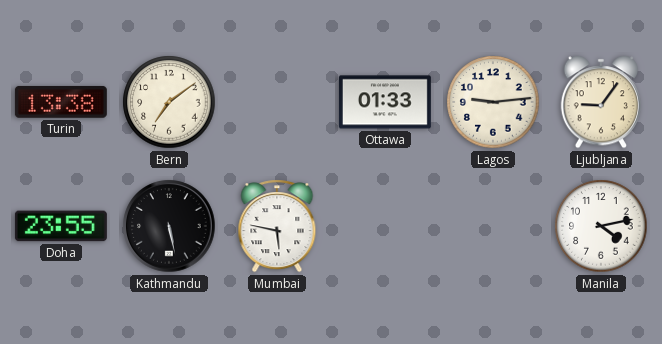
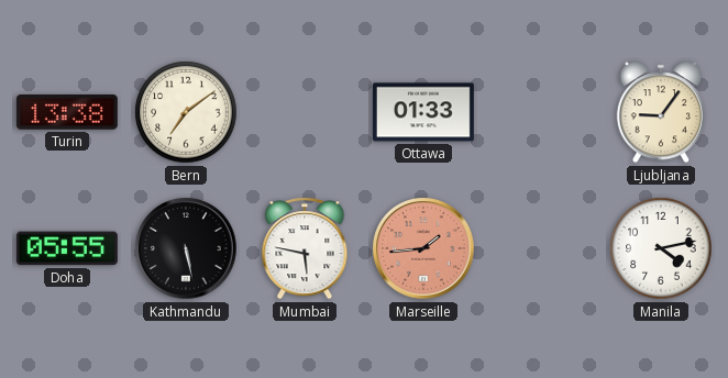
Lagos: 9:14 -> none (493, 102)
Doha: 23:55 -> 05:55 (67, 248)
Marseille: none -> 1:44 (423, 248)
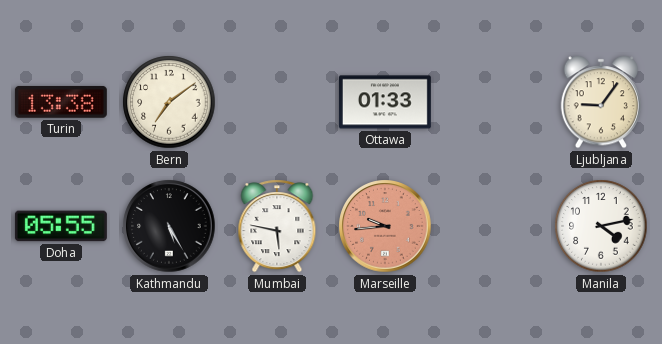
Kathmandu: 5:28 -> 5:25 (169, 226)
Marseille: 1:44 -> 9:44 (385, 226)
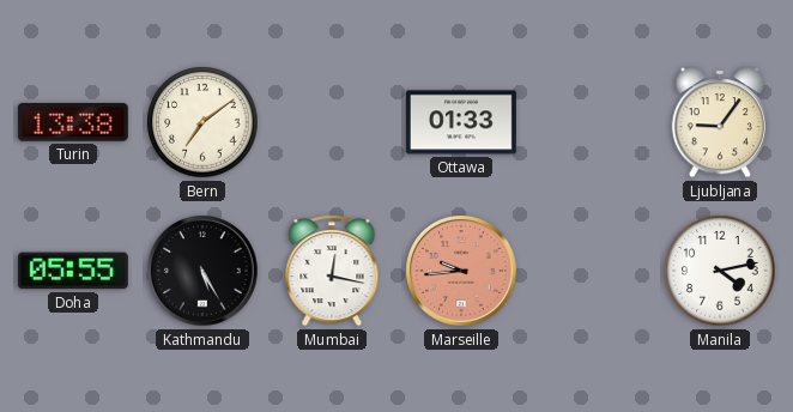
Mumbai: 5:47 -> 12:17 (332, 271)
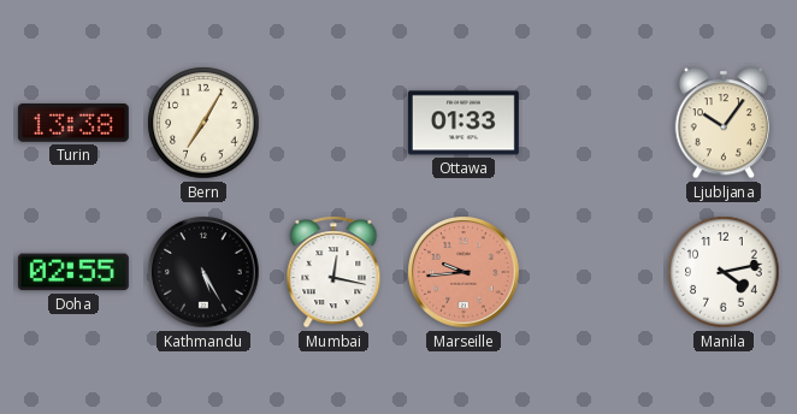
Bern: 7:09 -> 7:05 (203, 123)
Ljubljana: 9:06 -> 10:06 (722, 123)
Doha: 05:55 -> 02:55 (73, 272)
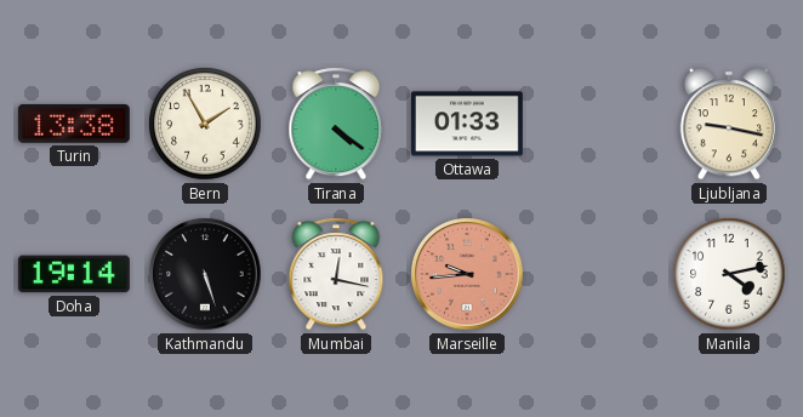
Bern: 7:05 -> 1:55 (205, 124)
Tirana: none -> 4:21 (336, 124)
Ljubljana: 10:06 -> 9:17 (728, 124)
Doha: 02:55 -> 19:14 (74, 274)
Kathmandu: 5:25 -> 5:27 (205, 274)
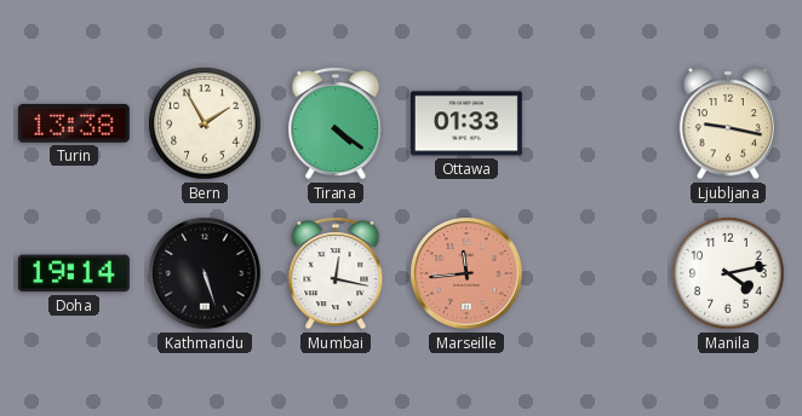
Marseille: 9:44 -> 11:44 (466, 273)
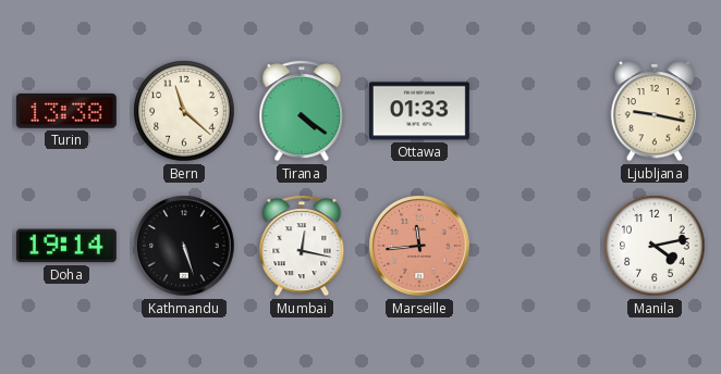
Bern: 1:55 -> 11:22 (184, 111)
